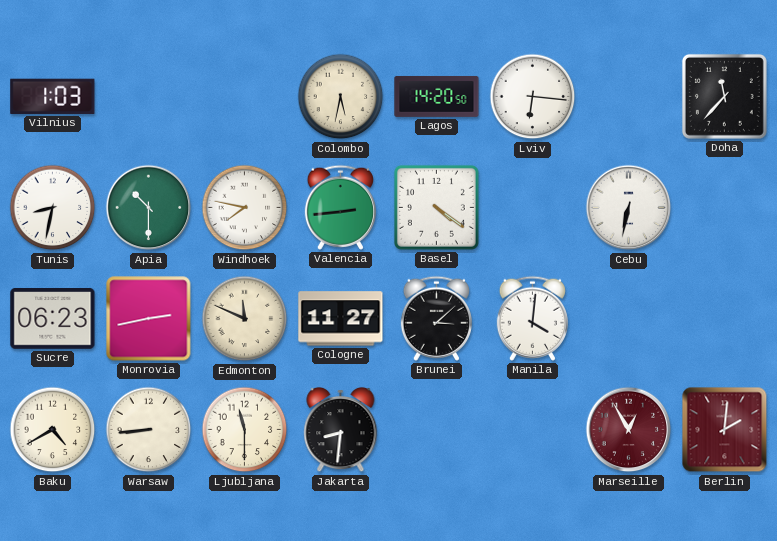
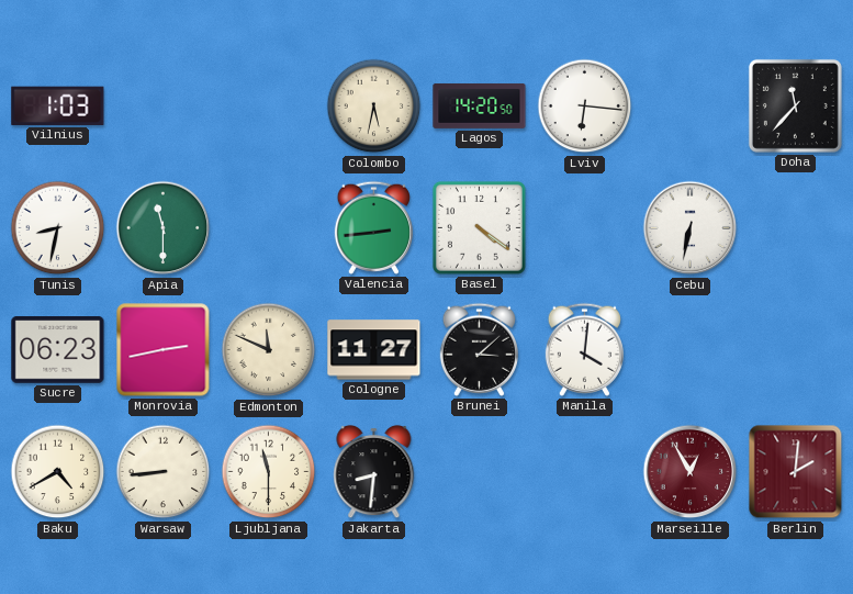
Apia: 10:30 -> 11:30 (164, 228)
Windhoek: 7:47 -> none (245, 208)
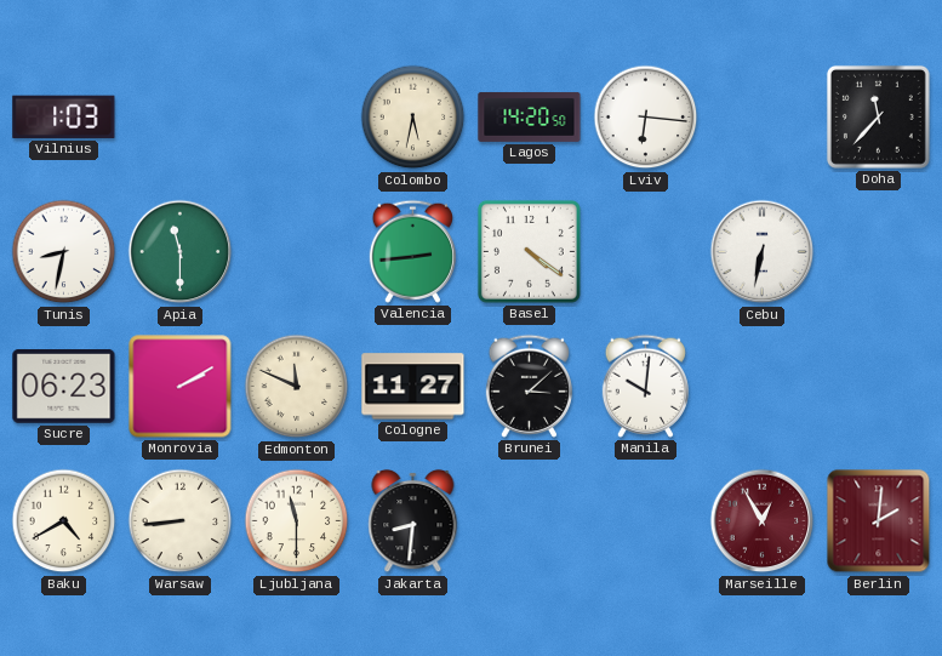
Monrovia: 2:43 -> 2:10 (181, 387)
Manila: 4:01 -> 10:01 (645, 386)
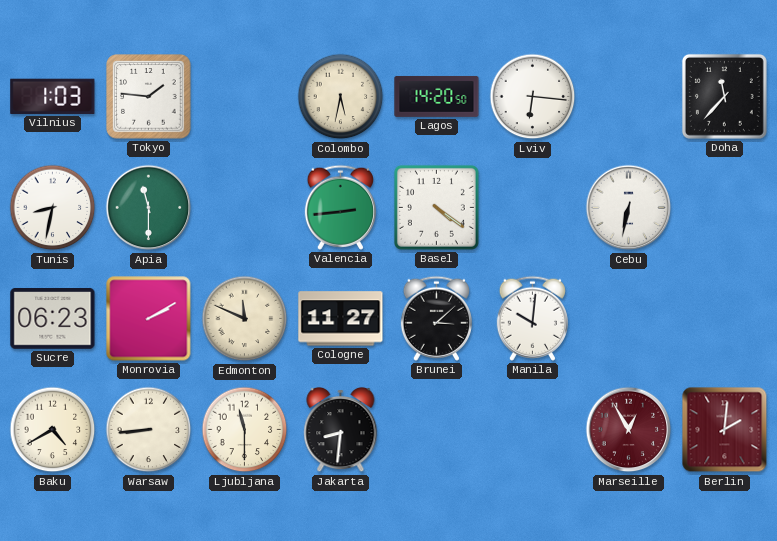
Tokyo: none -> 1:46 (149, 97)
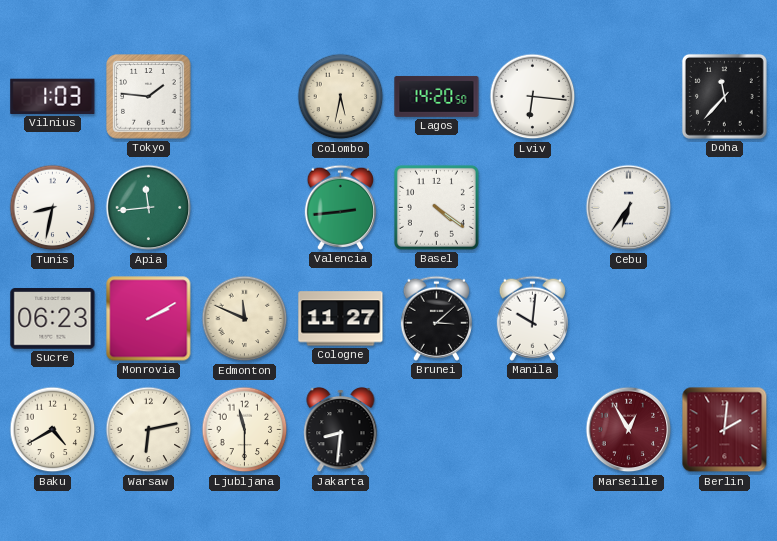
Apia: 11:30 -> 11:44 (149, 208)
Cebu: 6:32 -> 6:36 (629, 208)
Warsaw: 8:44 -> 6:13 (149, 430)
